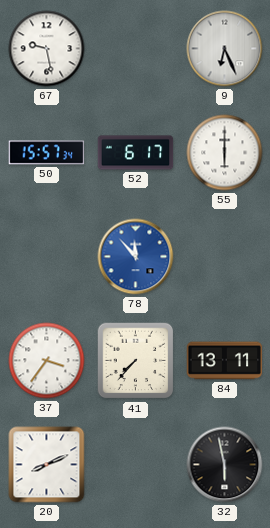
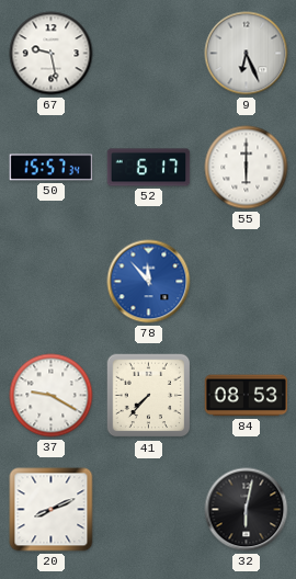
37: 3:36 -> 9:20 (52, 396)
84: 13:11 -> 08:53 (247, 396)
32: 5:58 -> 6:02 (247, 510)
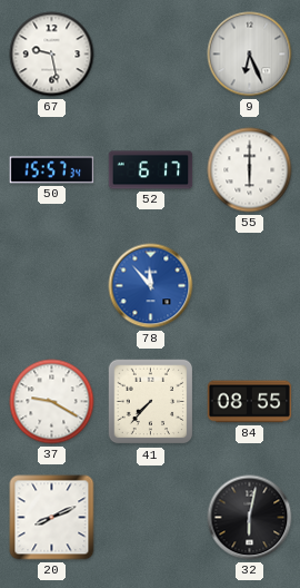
84: 08:53 -> 08:55 (250, 402)
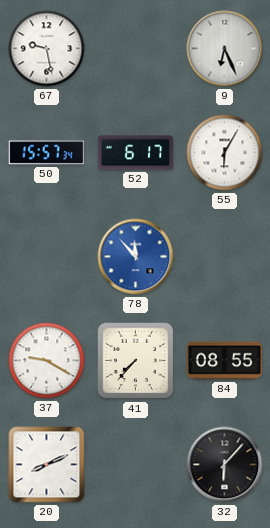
55: 6:00 -> 6:05 (225, 153)
32: 6:02 -> 6:07 (225, 465)
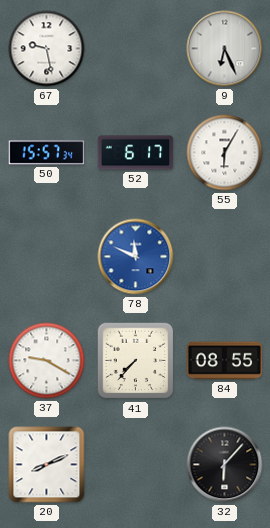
78: 11:53 -> 11:49 (136, 257)
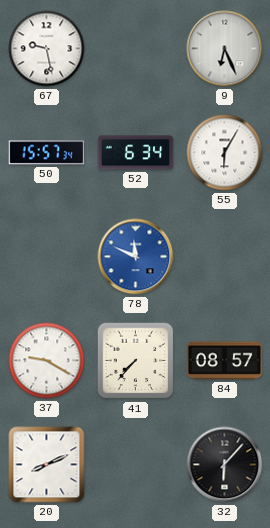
52: 6:17 -> 6:34 (136, 153)
84: 08:55 -> 08:57 (225, 361)
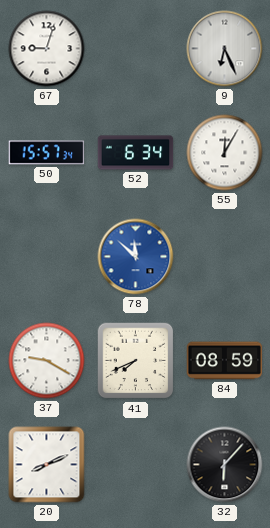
67: 9:28 -> 9:03 (47, 49)
55: 6:05 -> 12:05 (225, 153)
78: 11:49 -> 11:52 (136, 257)
41: 7:37 -> 7:41 (136, 361)
84: 08:57 -> 08:59 (225, 361)
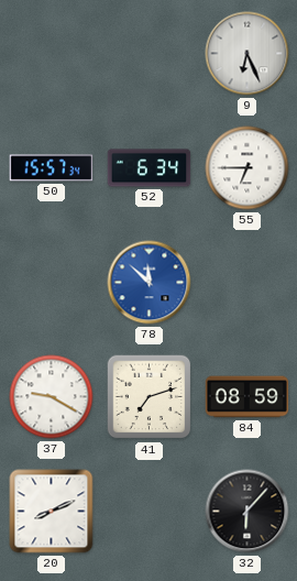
67: 9:03 -> none (47, 49)
55: 12:05 -> 6:45 (248, 168)
41: 7:41 -> 7:12 (150, 397)
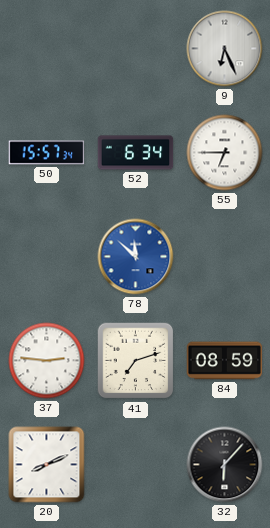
37: 9:20 -> 2:46 (47, 361)
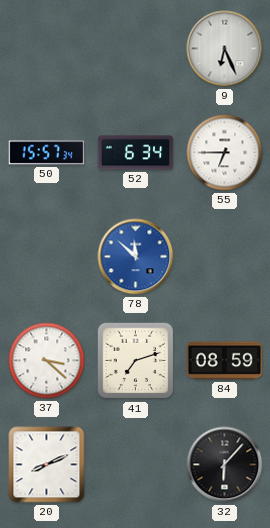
37: 2:46 -> 3:22 (47, 361)
